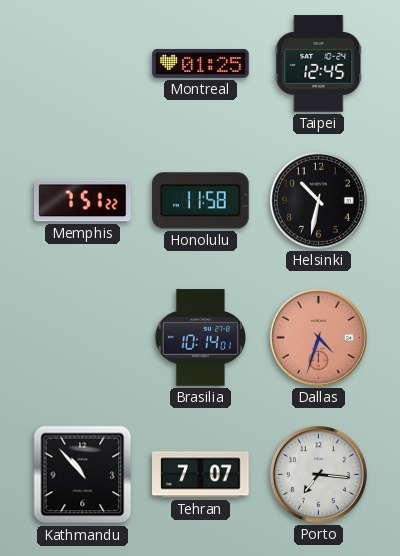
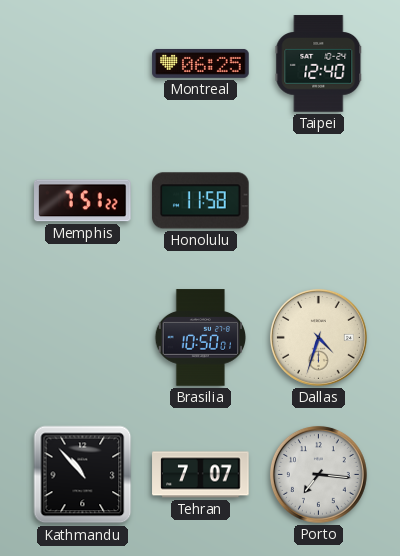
Montreal: 01:25 -> 06:25 (201, 64)
Taipei: 12:45 -> 12:40 (319, 64)
Helsinki: 10:32 -> none (318, 200)
Brasilia: 10:14 -> 10:50 (200, 338)
Dallas dial: salmon -> cream (318, 337)
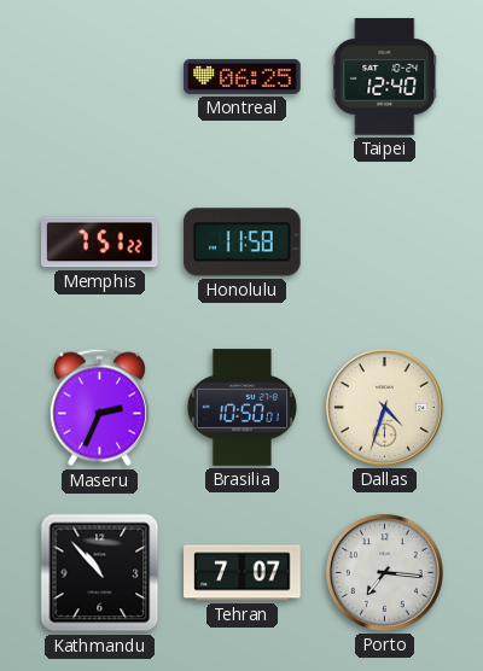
Maseru: none -> 2:34 (99, 408)
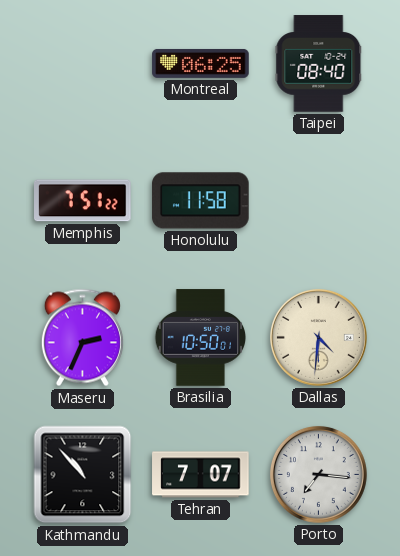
Taipei: 12:40 -> 08:40 (319, 64)
Dallas: 4:33 -> 4:31 (318, 337)
